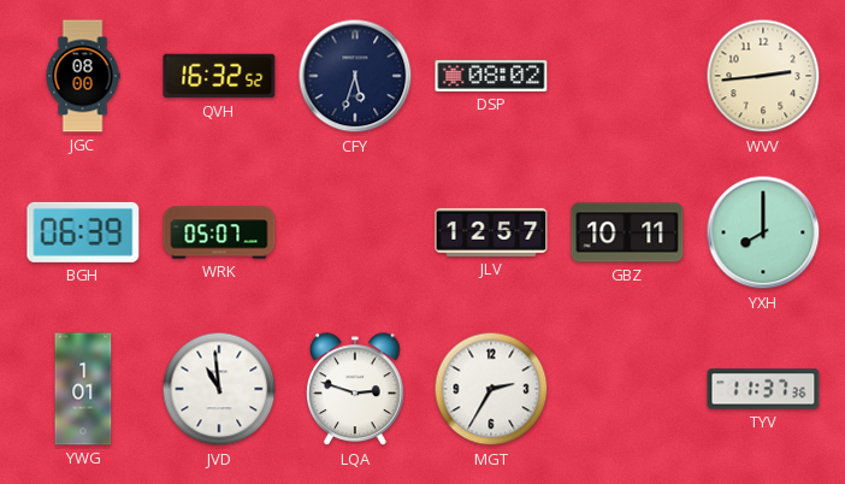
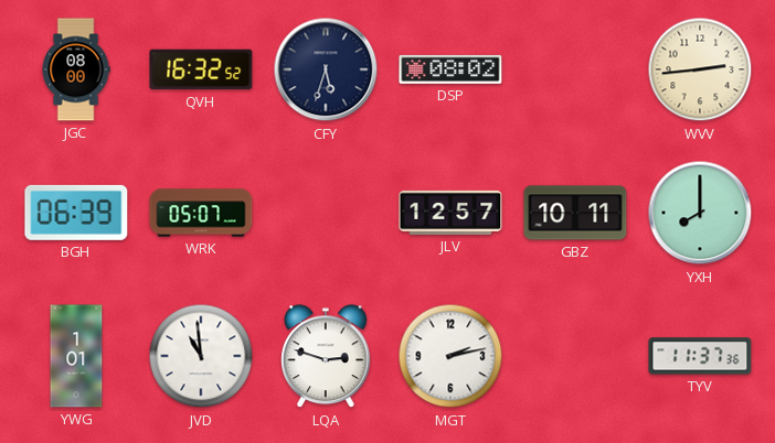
MGT: 2:35 -> 2:13 (450, 356)
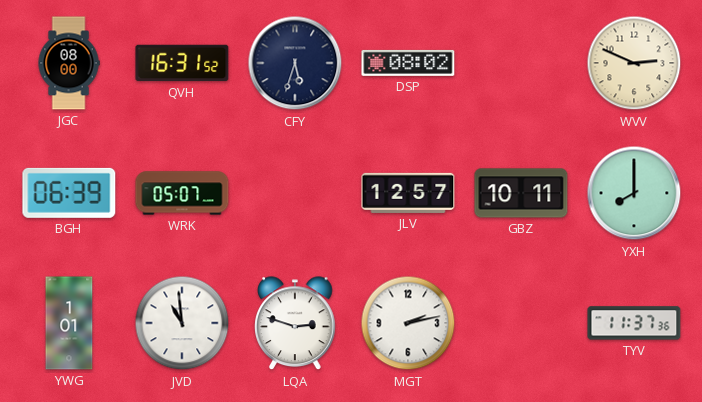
QVH: 16:32 -> 16:31 (182, 63)
WVV: 2:44 -> 2:49 (634, 63)
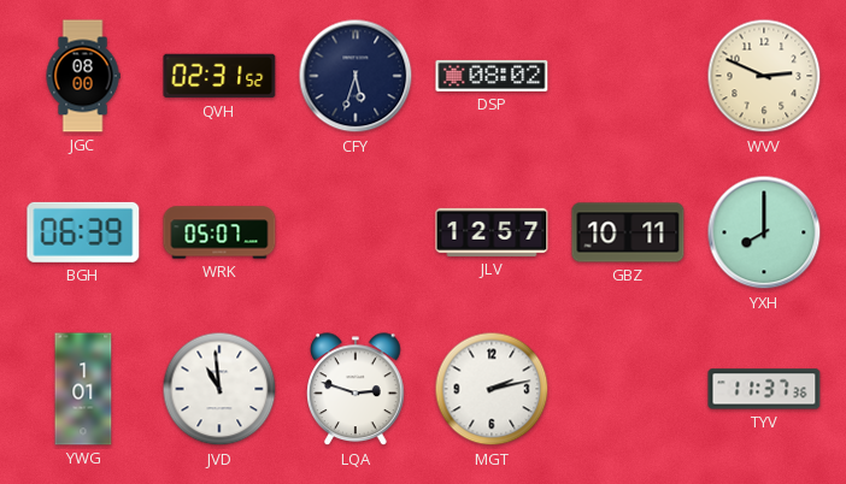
QVH: 16:31 -> 02:31 (219, 76)
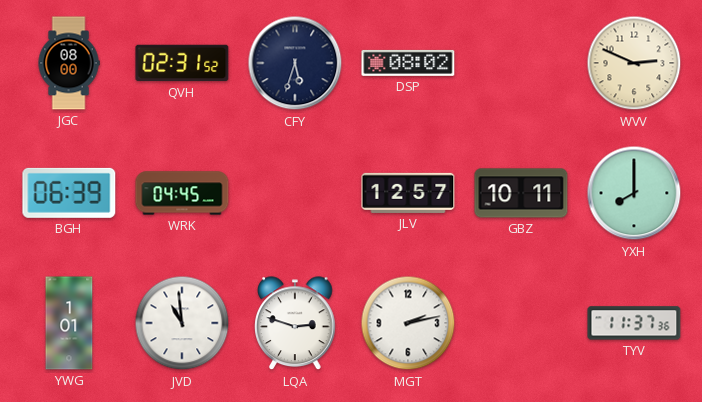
WRK: 05:07 -> 04:45 (182, 193)
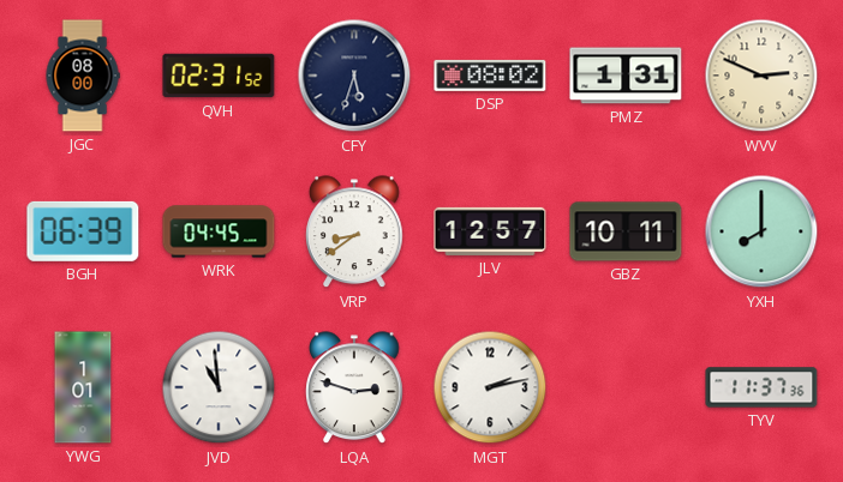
PMZ: none -> 1:31 (626, 76)
VRP: none -> 8:39 (354, 233)
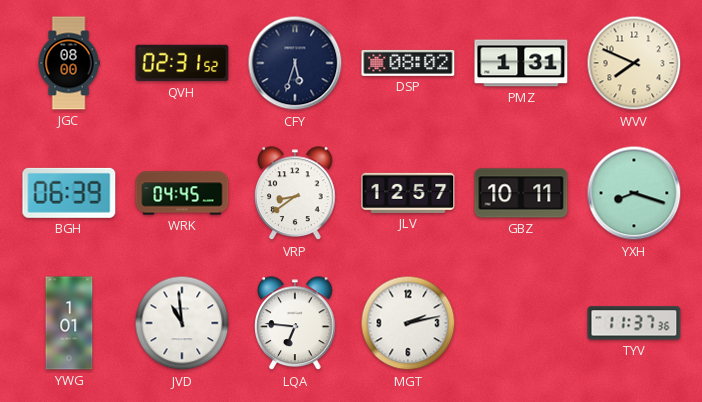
WVV: 2:49 -> 7:49 (634, 63)
YXH: 8:00 -> 8:18 (634, 193)
LQA: 2:48 -> 6:46 (295, 324)
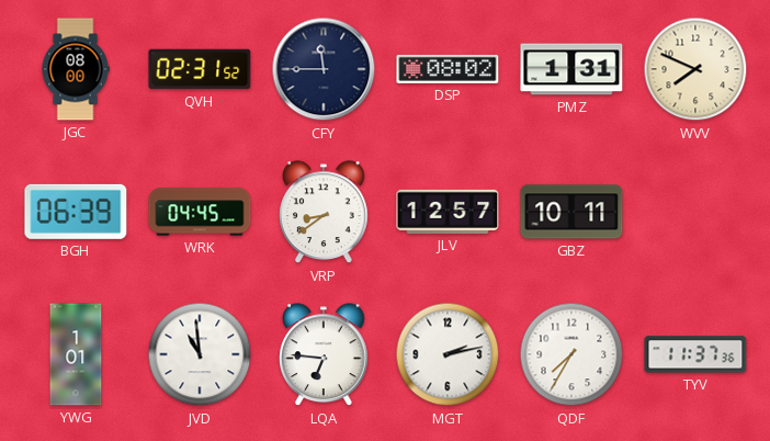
CFY: 5:33 -> 11:45 (324, 69)
YXH: 8:18 -> none (634, 193)
QDF: none -> 7:35 (571, 354)
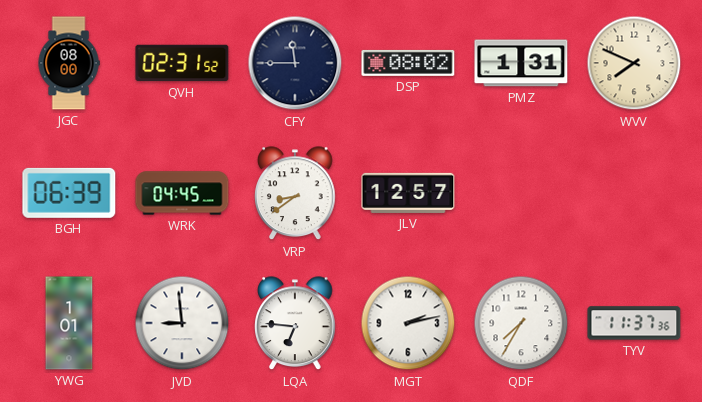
GBZ: 10:11 -> none (571, 212)
JVD: 10:59 -> 8:59 (182, 323)
